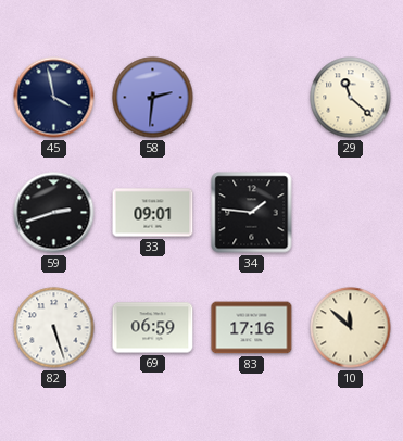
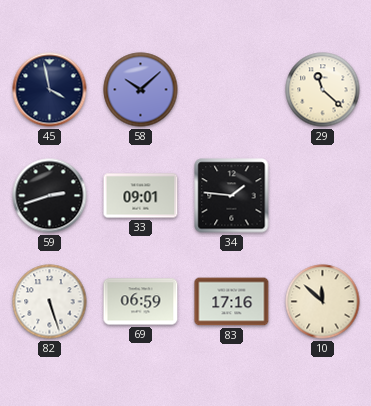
58: 2:31 -> 10:08 (141, 90)
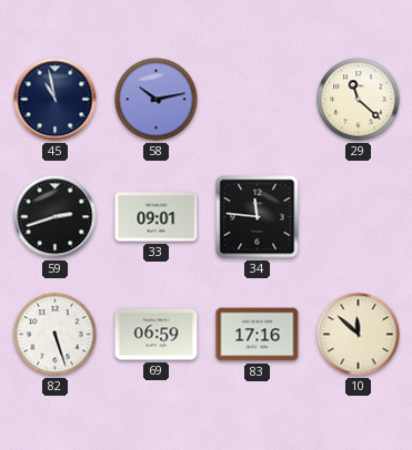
45: 3:58 -> 10:58 (56, 100)
58: 10:08 -> 10:13 (157, 100)
34: 1:46 -> 11:46 (258, 217)
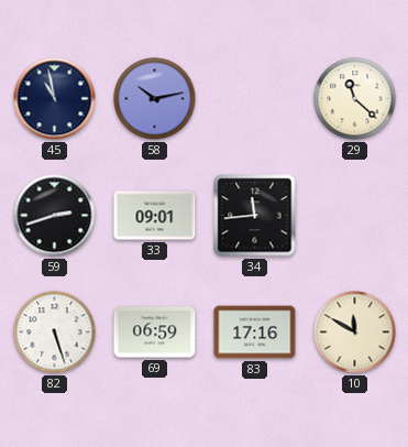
34: 11:46 -> 11:44 (255, 216)
10: 11:52 -> 11:50 (355, 332)
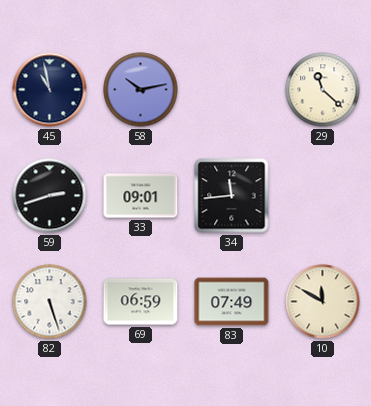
83: 17:16 -> 07:49 (232, 302)
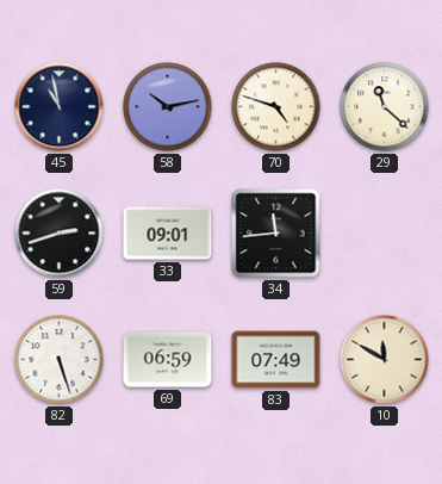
70: none -> 4:48 (276, 107)
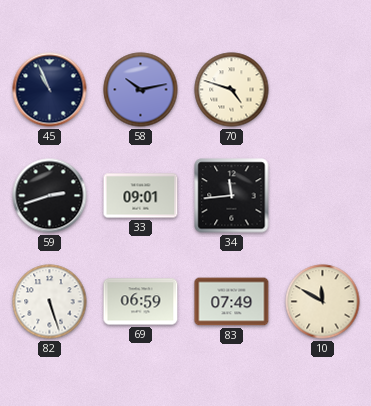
45: 10:58 -> 10:56 (50, 90)
29: 11:22 -> none (385, 107)
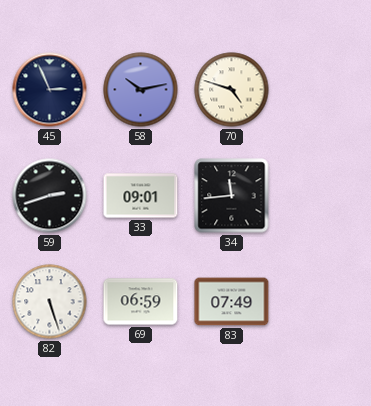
45: 10:56 -> 2:56 (50, 90)
10: 11:50 -> none (323, 302)
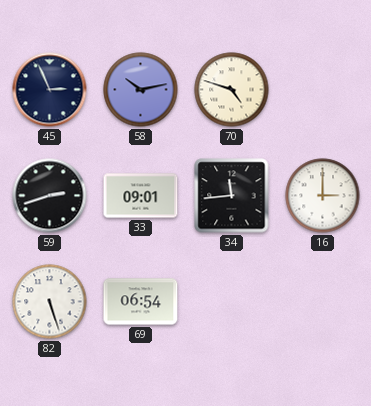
16: none -> 3:00 (323, 196)
69: 06:59 -> 06:54 (141, 302)
83: 07:49 -> none (232, 302)
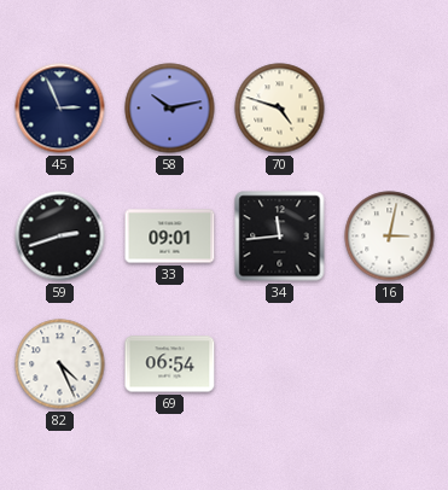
16: 3:00 -> 3:02 (390, 237)
82: 5:27 -> 4:26 (60, 364)
